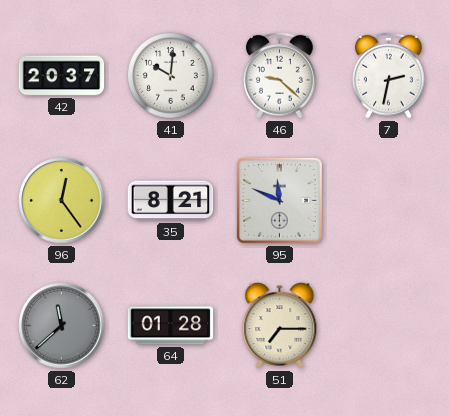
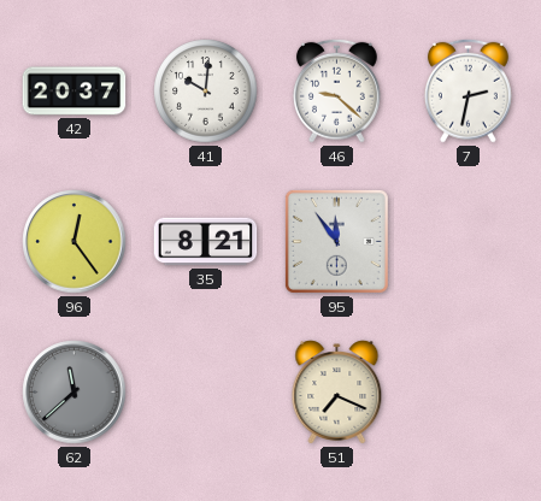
95: 11:49 -> 11:54 (336, 241)
64: 01:28 -> none (171, 326)
51: 7:15 -> 7:19 (337, 393)
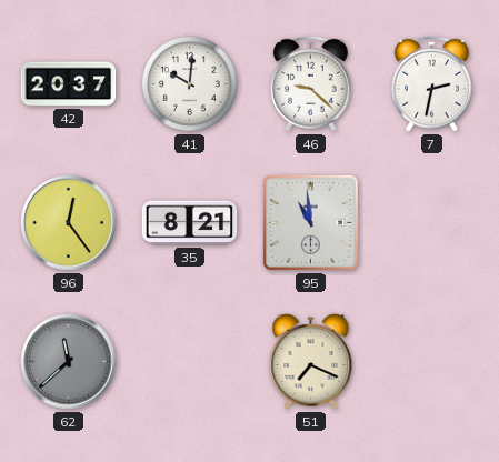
95: 11:54 -> 10:59 (310, 222)
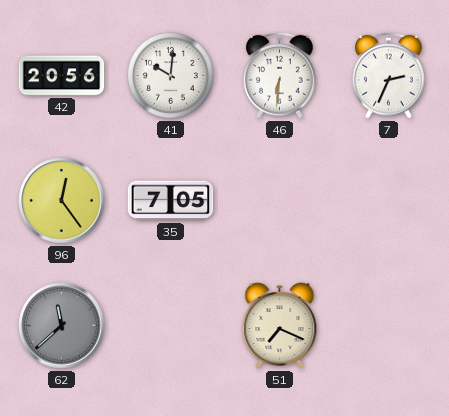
42: 20:37 -> 20:56 (62, 76)
46: 9:22 -> 6:31 (279, 75)
7: 2:32 -> 2:34 (388, 75)
35: 8:21 -> 7:05 (171, 201)
95: 10:59 -> none (310, 222)
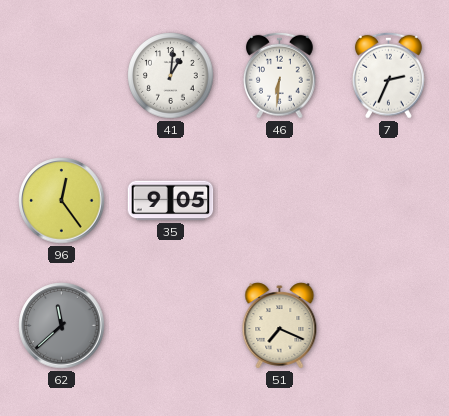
42: 20:56 -> none (62, 76)
41: 10:01 -> 1:01 (171, 76)
35: 7:05 -> 9:05 (171, 201)
